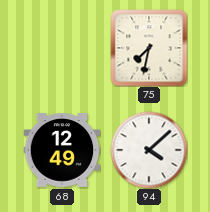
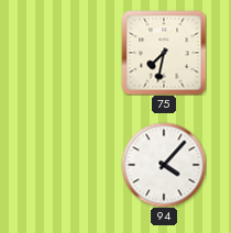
68: 12:49 -> none (62, 150)
94: 4:08 -> 4:07 (164, 165)
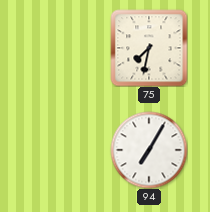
94: 4:07 -> 7:05 (149, 150)
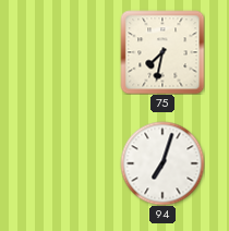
94: 7:05 -> 7:03 (162, 163)
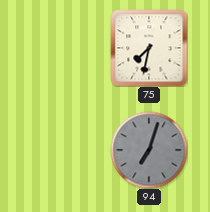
94 dial: white -> grey (149, 150)
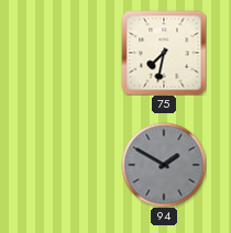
94: 7:03 -> 1:50 (164, 165)
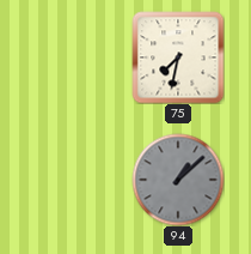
94: 1:50 -> 1:08 (178, 180)
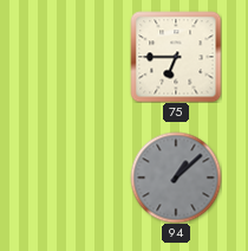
75: 7:32 -> 6:45 (176, 57)
